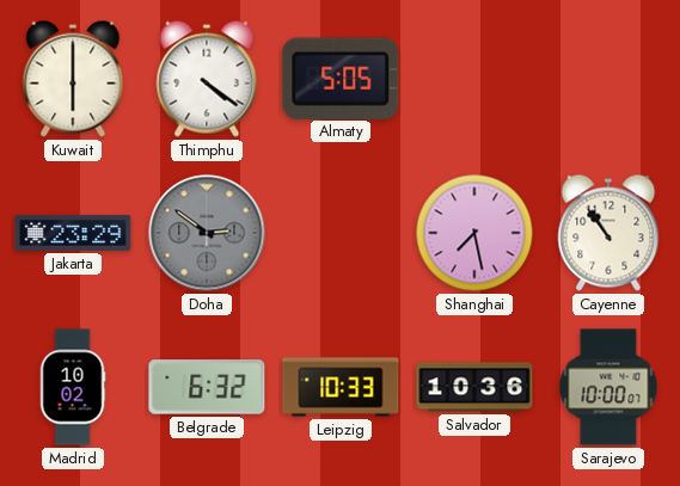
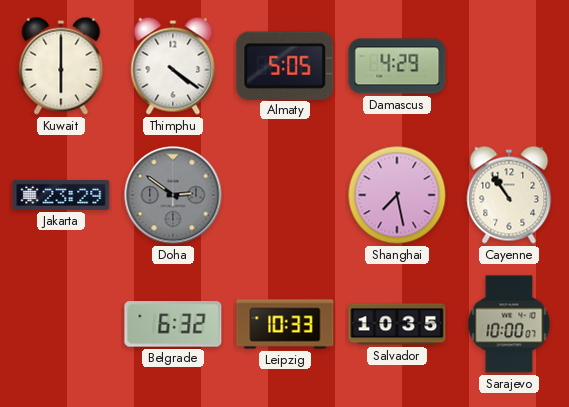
Damascus: none -> 4:29 (397, 66)
Madrid: 10:02 -> none (73, 387)
Salvador: 10:36 -> 10:35 (397, 324)
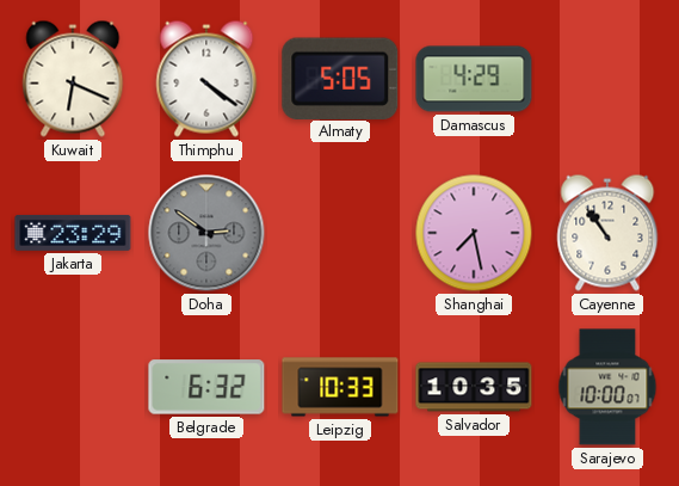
Kuwait: 6:00 -> 6:19 (73, 79)
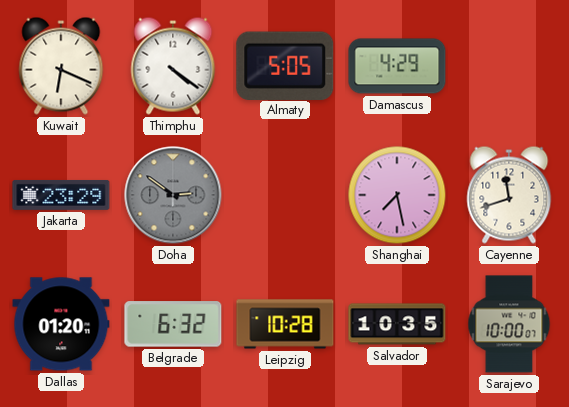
Cayenne: 10:54 -> 11:42 (509, 195)
Dallas: none -> 01:20 (61, 324)
Leipzig: 10:33 -> 10:28 (285, 324)
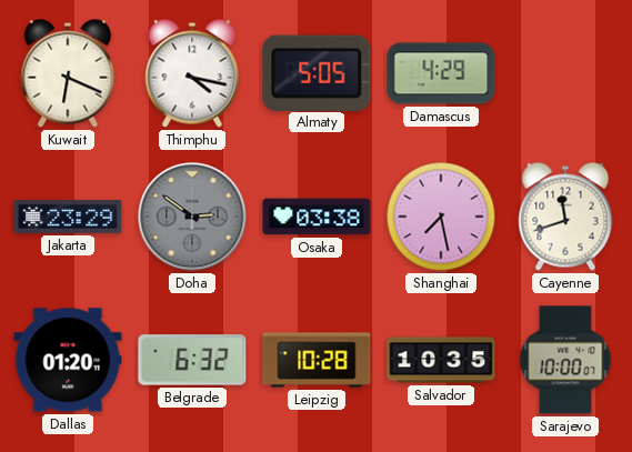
Thimphu: 4:21 -> 4:17 (192, 73)
Osaka: none -> 03:38 (317, 217)
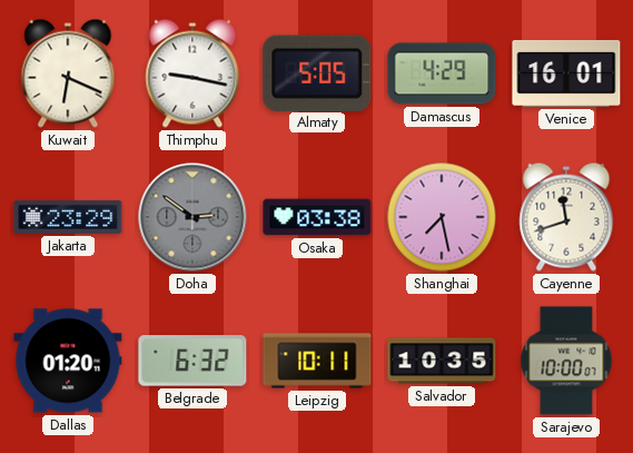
Thimphu: 4:17 -> 9:17 (192, 73)
Venice: none -> 16:01 (566, 73)
Leipzig: 10:28 -> 10:11 (317, 361)
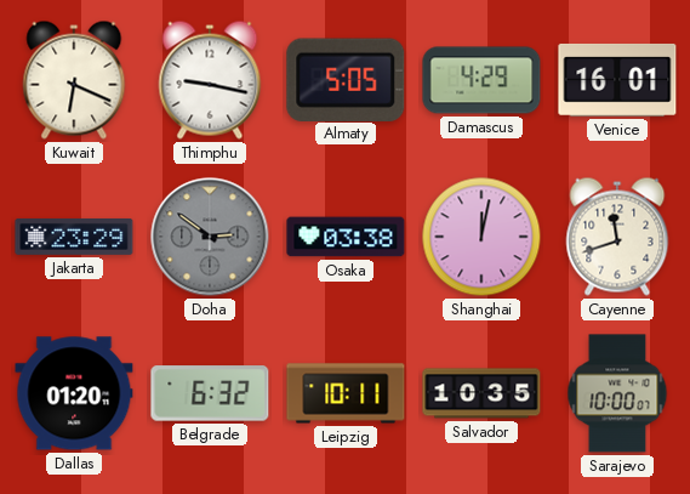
Shanghai: 7:28 -> 12:02 (481, 237)
